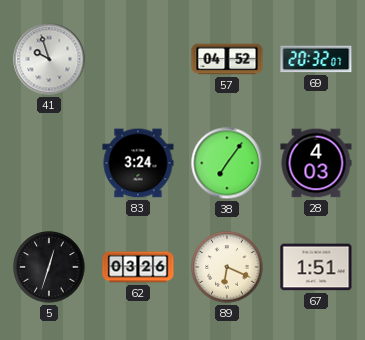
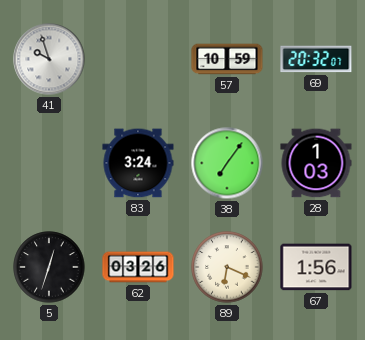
57: 04:52 -> 10:59 (227, 59)
28: 4:03 -> 1:03 (316, 163)
67: 1:51 -> 1:56 (316, 267)
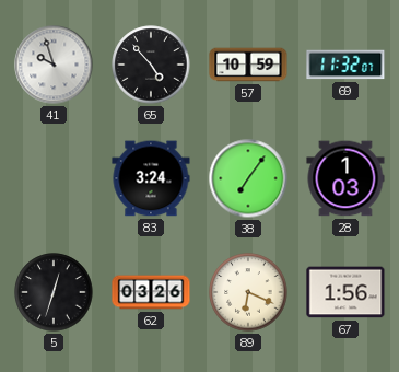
65: none -> 4:53 (151, 65)
69: 20:32 -> 11:32 (345, 65)
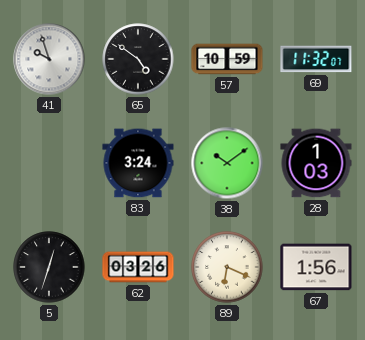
65: 4:53 -> 4:51 (138, 59)
38: 7:06 -> 10:09 (227, 163)
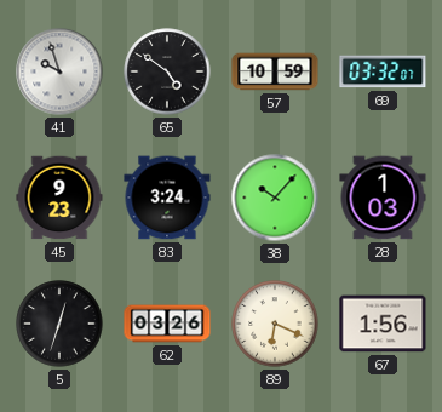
69: 11:32 -> 03:32 (383, 71)
45: none -> 9:23 (59, 198)
38: 10:09 -> 10:07 (275, 198)
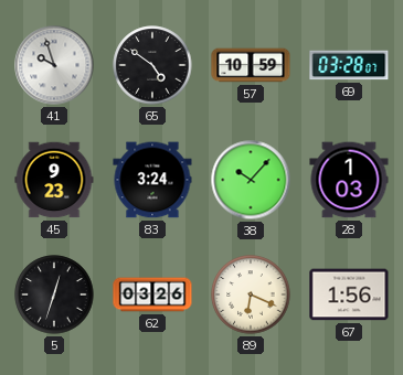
69: 03:32 -> 03:28 (349, 65)
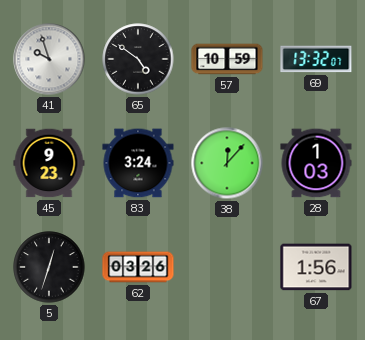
69: 03:28 -> 13:32 (316, 59)
38: 10:07 -> 12:07 (227, 163)
89: 6:19 -> none (251, 294)
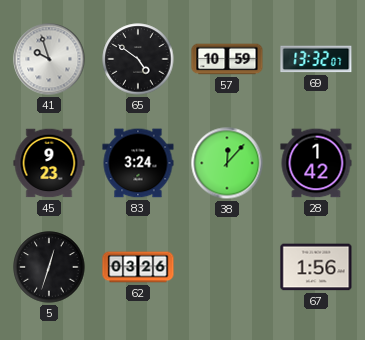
28: 1:03 -> 1:42 (316, 163)
